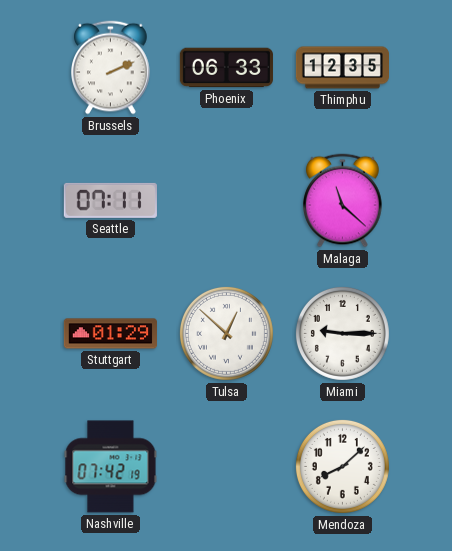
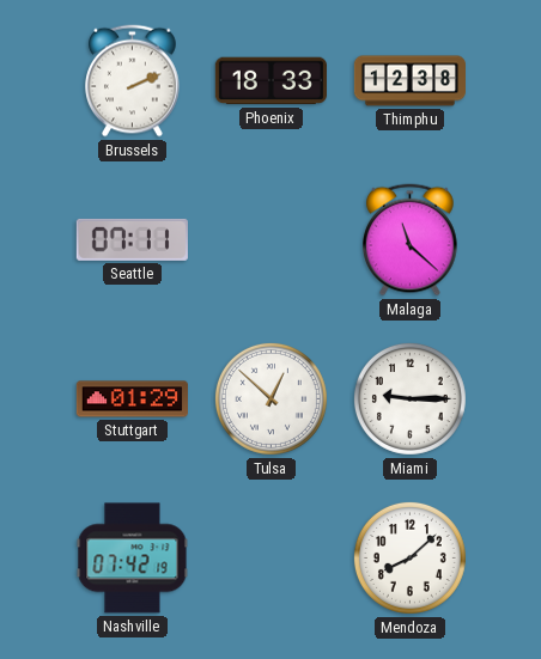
Phoenix: 06:33 -> 18:33 (270, 81)
Thimphu: 12:35 -> 12:38 (409, 81)
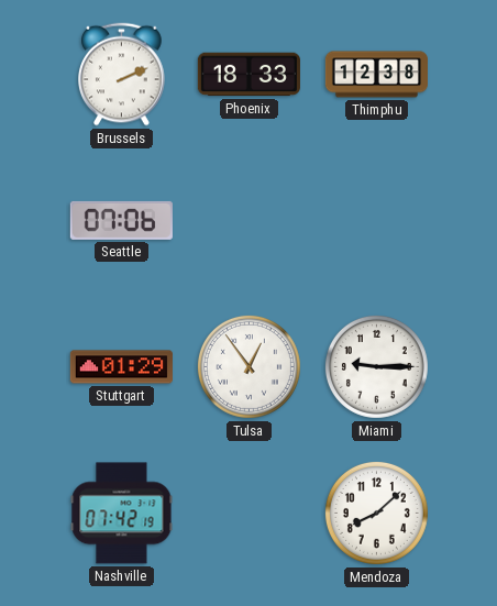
Seattle: 07:11 -> 07:06 (121, 220)
Malaga: 11:22 -> none (411, 240)
Tulsa: 12:52 -> 12:54 (248, 366)
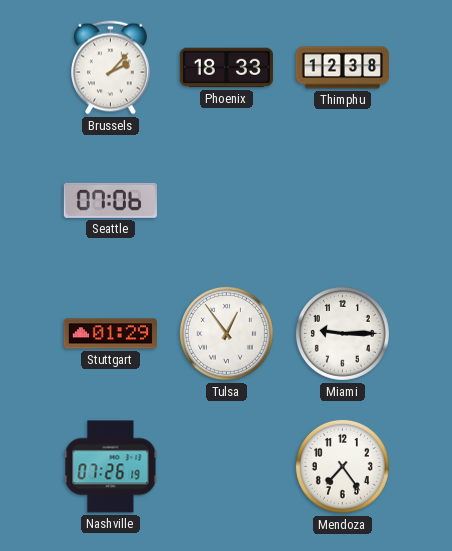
Brussels: 2:11 -> 2:07 (111, 68)
Nashville: 07:42 -> 07:26 (111, 467)
Mendoza: 8:08 -> 7:24 (342, 466)
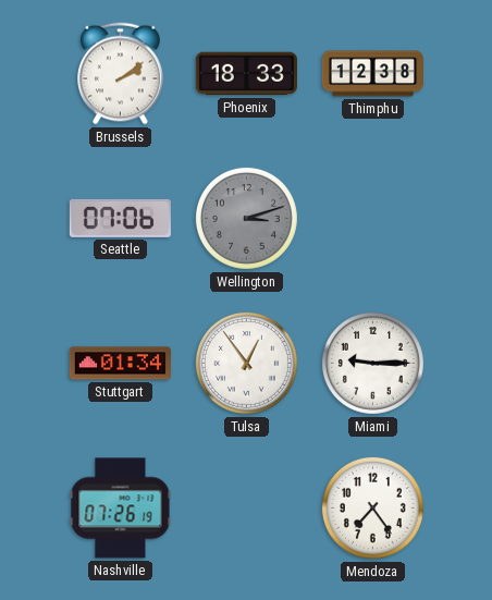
Brussels: 2:07 -> 2:09 (121, 74)
Wellington: none -> 3:12 (246, 218)
Stuttgart: 01:29 -> 01:34 (120, 364)
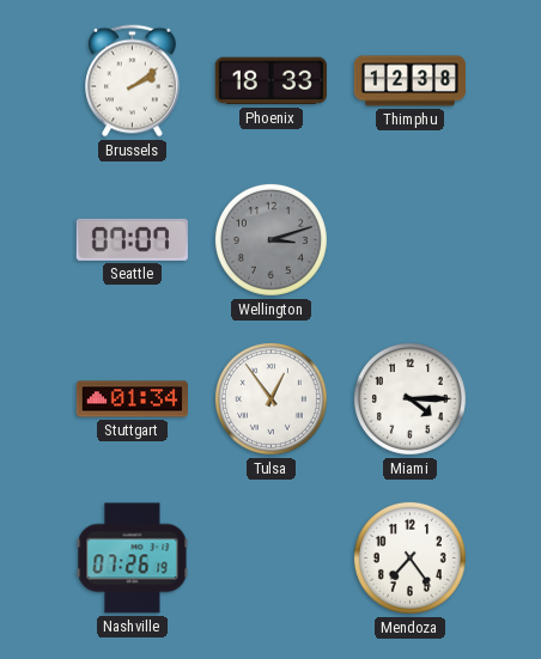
Seattle: 07:06 -> 07:07 (132, 239)
Miami: 9:15 -> 4:15 (409, 398)
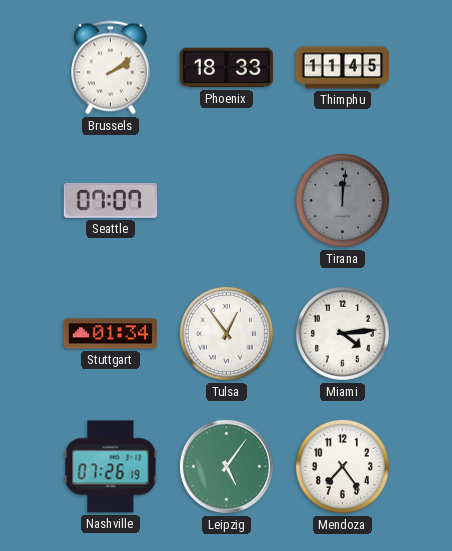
Thimphu: 12:38 -> 11:45 (342, 68)
Wellington: 3:12 -> none (270, 239)
Tirana: none -> 12:01 (342, 200)
Miami: 4:15 -> 4:14 (342, 333)
Leipzig: none -> 5:06 (226, 466)
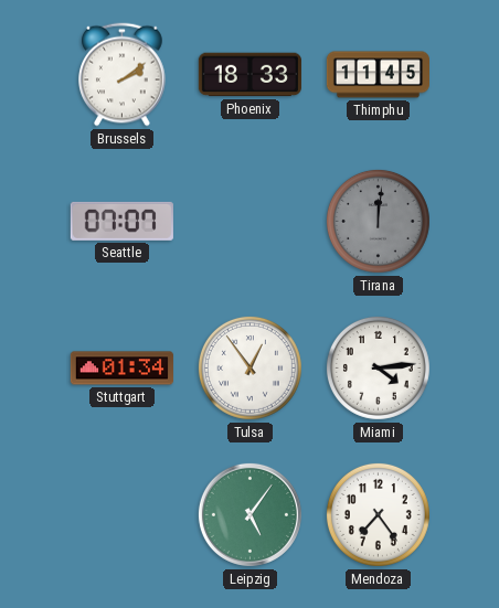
Nashville: 07:26 -> none (111, 467)
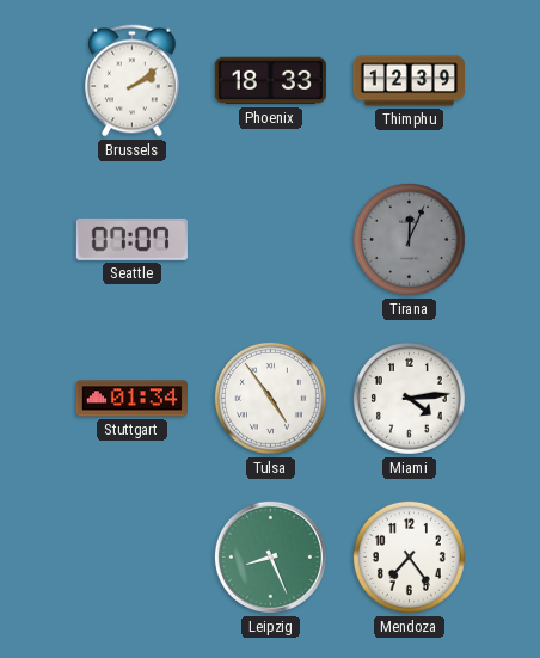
Thimphu: 11:45 -> 12:39 (409, 81)
Tirana: 12:01 -> 12:04 (409, 239)
Tulsa: 12:54 -> 4:54 (270, 398)
Leipzig: 5:06 -> 8:26 (270, 556)
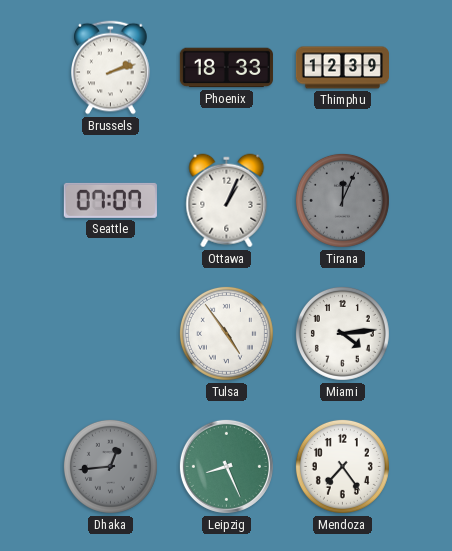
Brussels: 2:09 -> 2:12 (111, 68)
Ottawa: none -> 1:04 (227, 201)
Stuttgart: 01:34 -> none (131, 399)
Dhaka: none -> 12:44 (110, 466)
